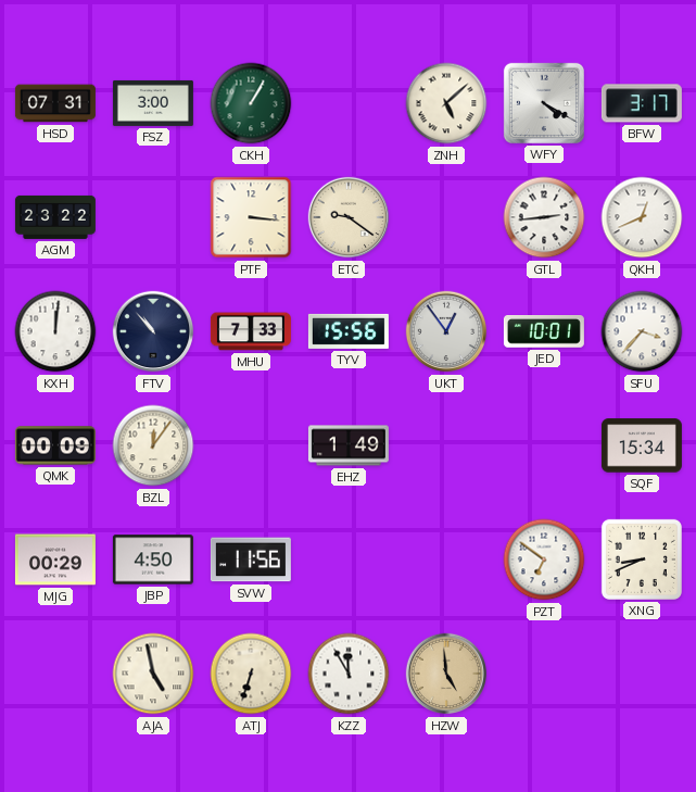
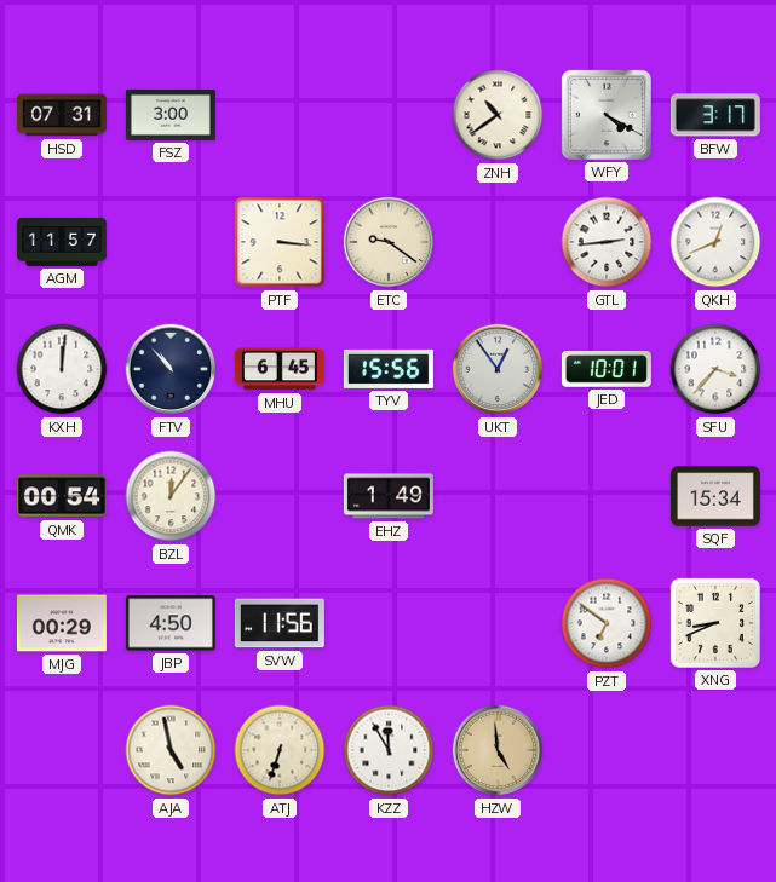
CKH: 1:05 -> none (251, 103)
ZNH: 5:08 -> 10:39 (498, 115)
AGM: 23:22 -> 11:57 (62, 242)
MHU: 7:33 -> 6:45 (280, 369)
QMK: 00:09 -> 00:54 (62, 496)
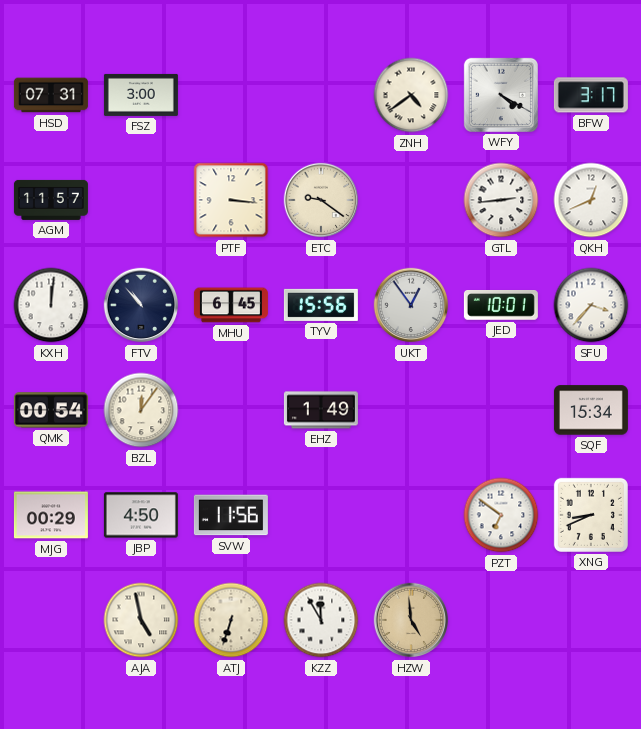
ZNH: 10:39 -> 4:39 (411, 95)
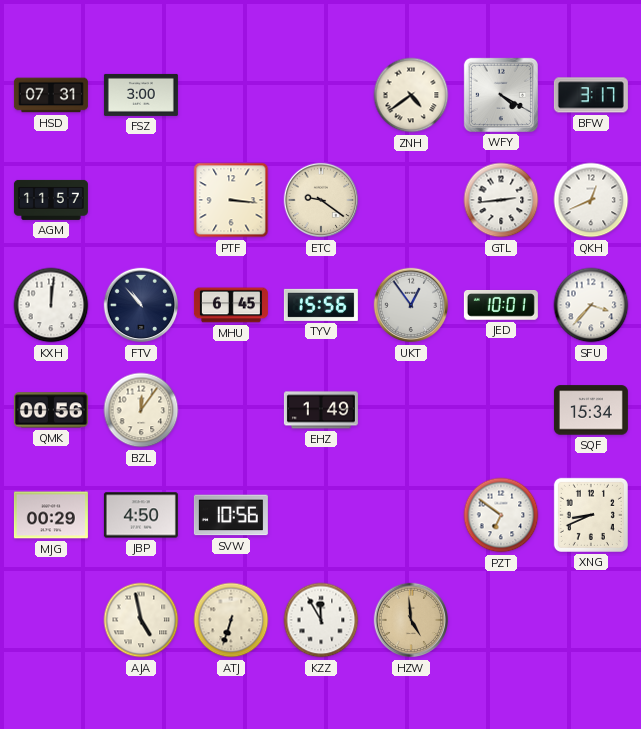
QMK: 00:54 -> 00:56 (51, 410)
SVW: 11:56 -> 10:56 (231, 515)
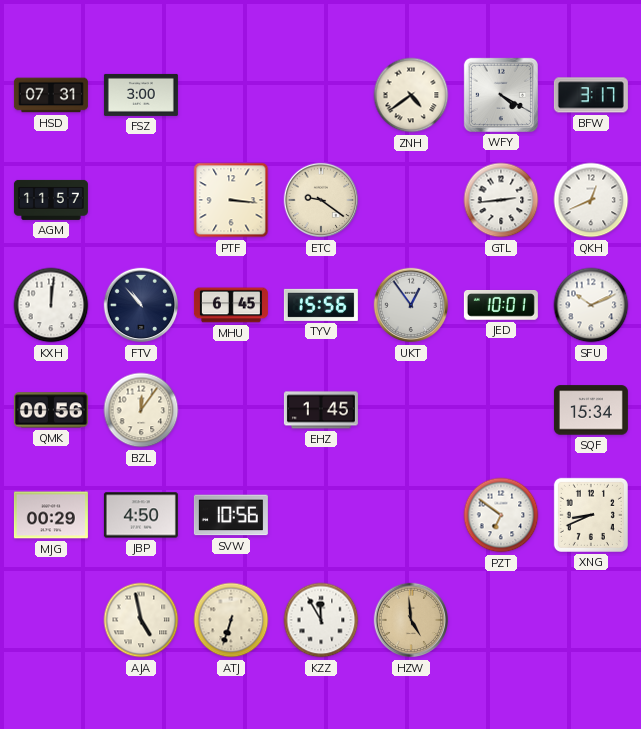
SFU: 3:37 -> 10:11 (591, 305)
EHZ: 1:49 -> 1:45 (321, 410)
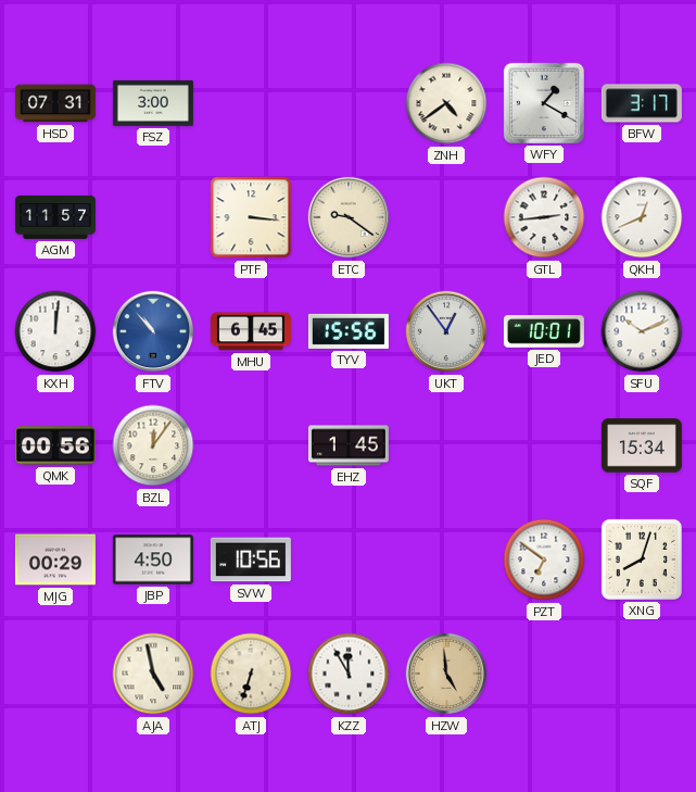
WFY: 4:20 -> 1:20 (544, 103)
FTV dial: navy -> blue (153, 331)
XNG: 8:41 -> 8:03 (642, 560)
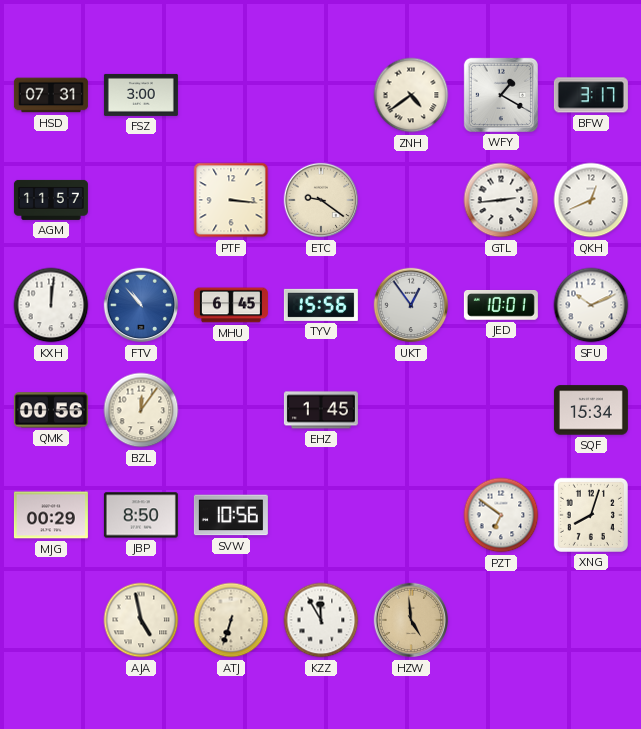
JBP: 4:50 -> 8:50 (141, 515)
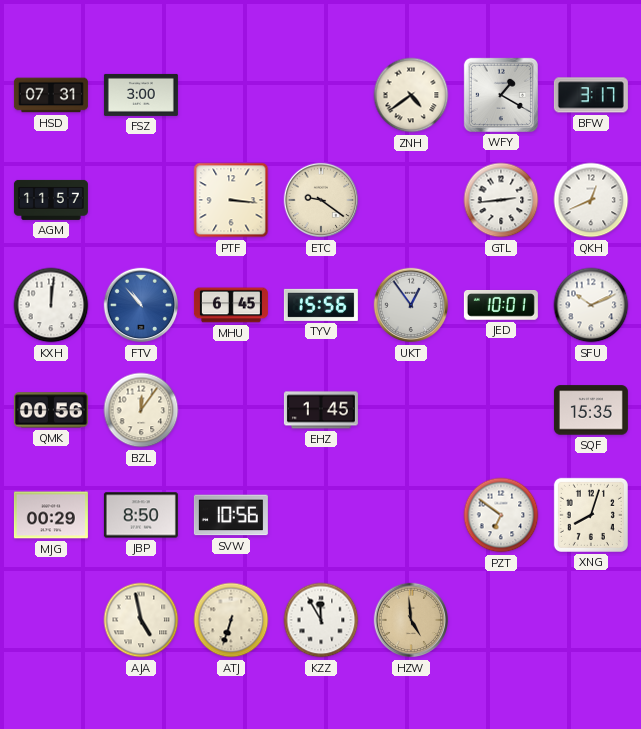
SQF: 15:34 -> 15:35 (591, 410)
